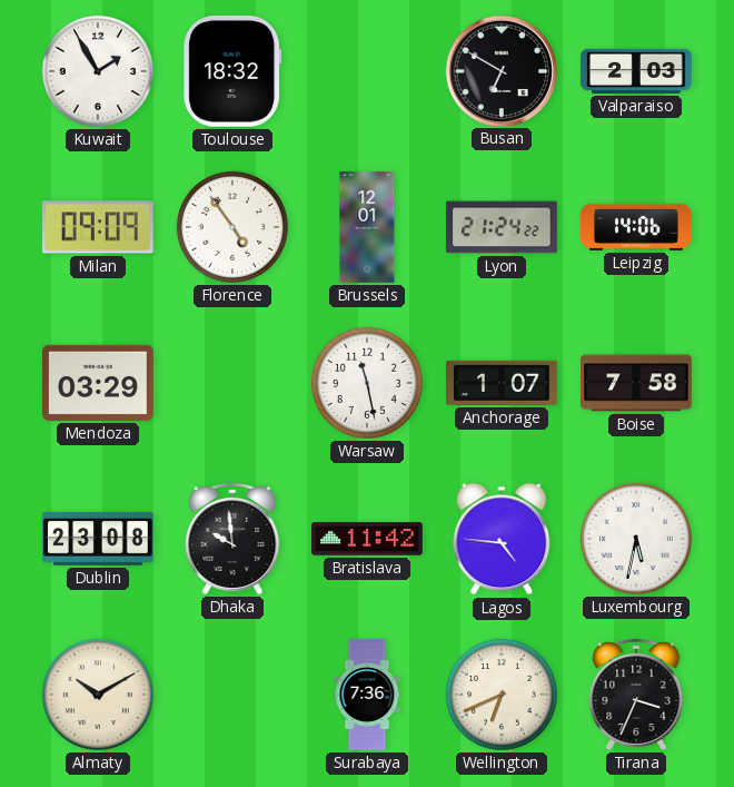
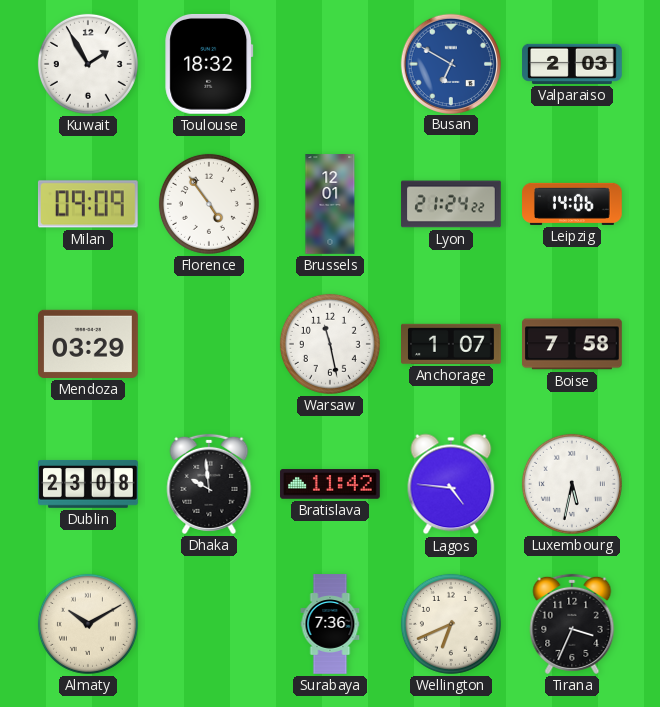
Busan dial: black -> blue (450, 63)
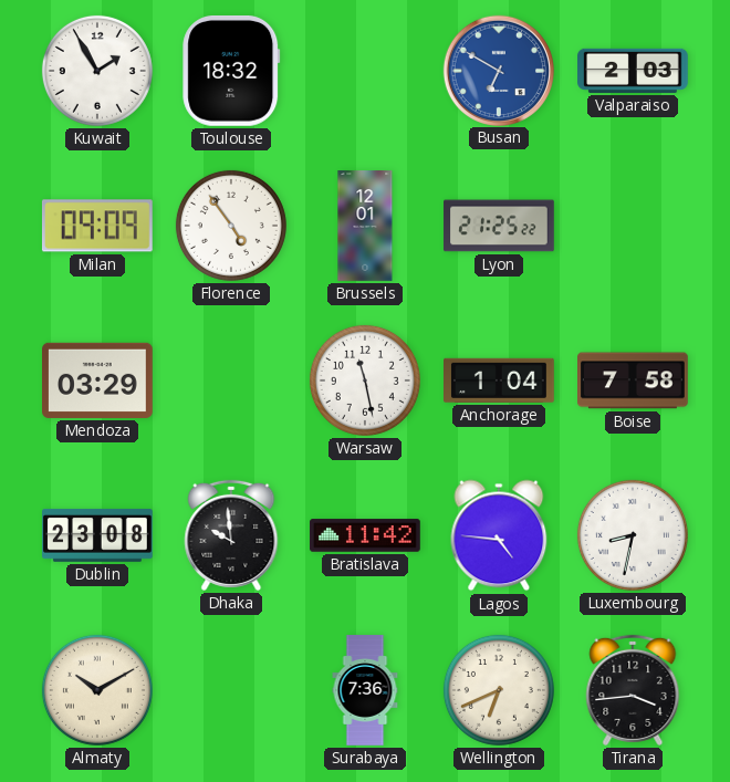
Lyon: 21:24 -> 21:25 (499, 226)
Leipzig: 14:06 -> none (573, 204)
Anchorage: 1:07 -> 1:04 (500, 380)
Luxembourg: 5:32 -> 8:32 (633, 535)
Tirana: 3:34 -> 3:44 (633, 690)
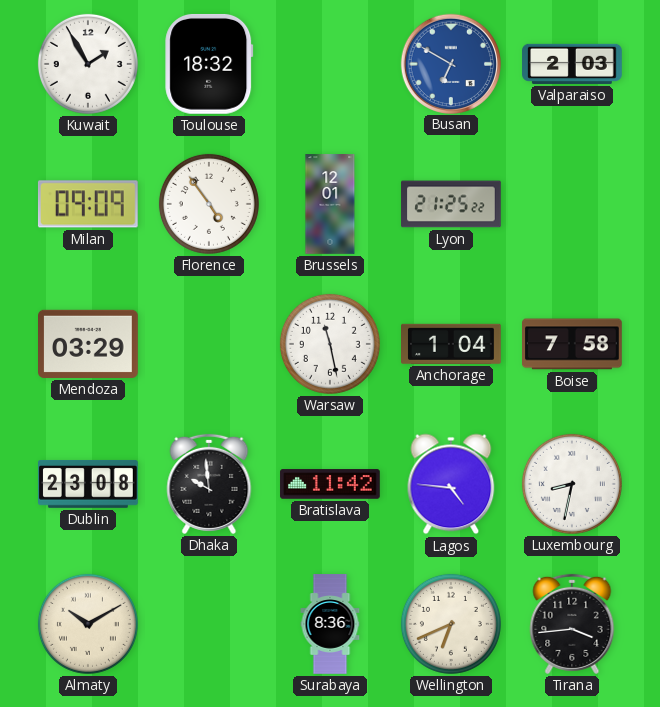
Surabaya: 7:36 -> 8:36 (330, 624)
